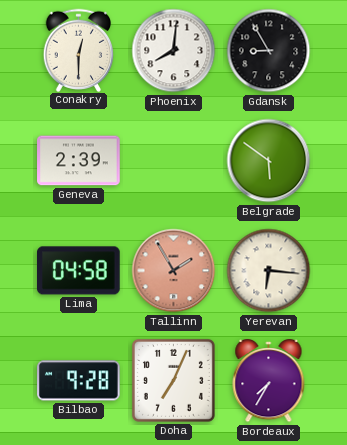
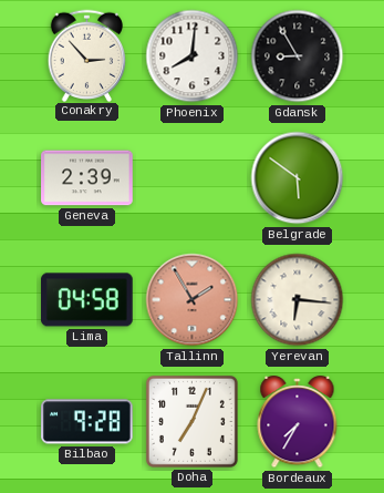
Conakry: 12:30 -> 2:53 (87, 55)
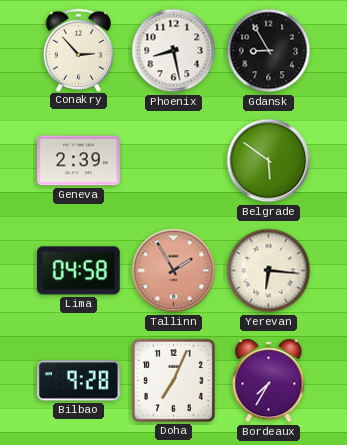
Phoenix: 8:01 -> 8:28 (174, 51)
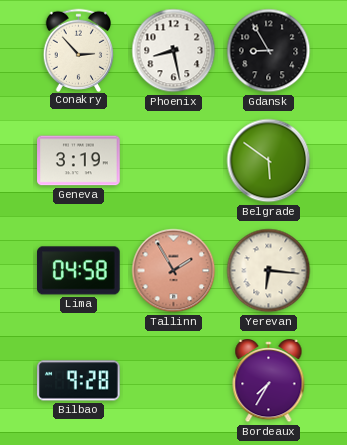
Geneva: 2:39 -> 3:19 (79, 161)
Doha: 7:04 -> none (173, 380)
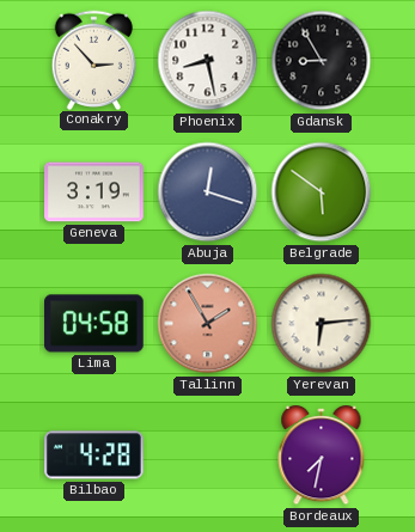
Abuja: none -> 12:18 (208, 192)
Yerevan: 6:16 -> 6:14 (322, 324)
Bilbao: 9:28 -> 4:28 (94, 455)
Bordeaux: 7:35 -> 7:32 (322, 457)
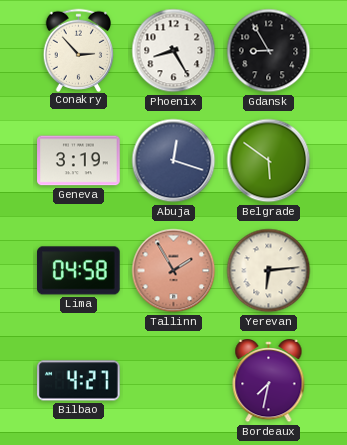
Phoenix: 8:28 -> 8:25 (174, 51)
Bilbao: 4:28 -> 4:27 (79, 381)
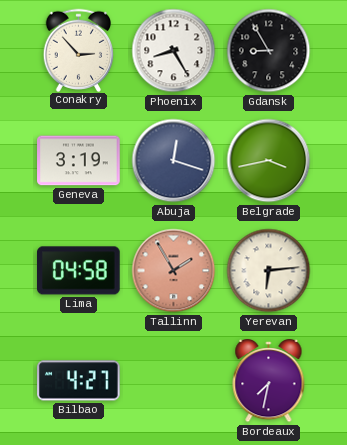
Belgrade: 5:51 -> 3:43 (269, 161)
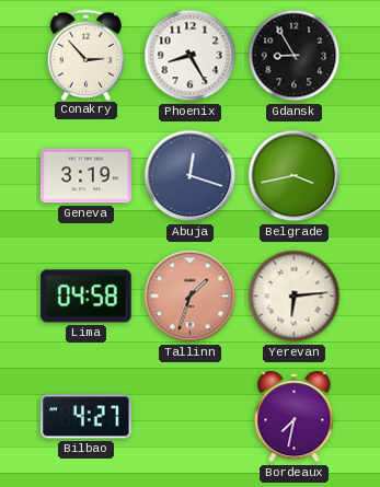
Tallinn: 1:55 -> 1:33 (191, 297)
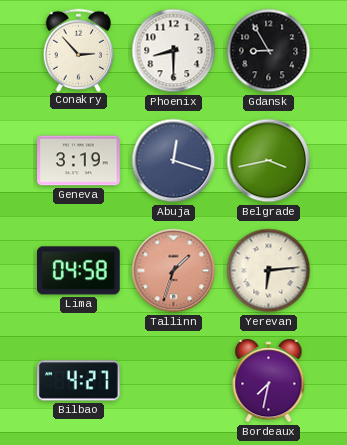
Phoenix: 8:25 -> 8:30 (174, 51)
